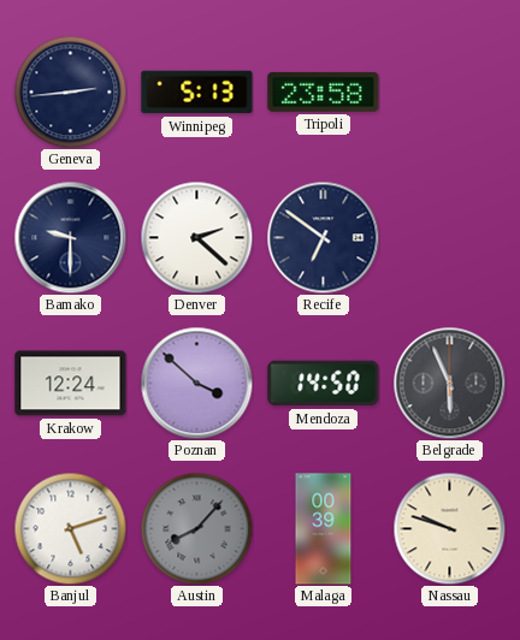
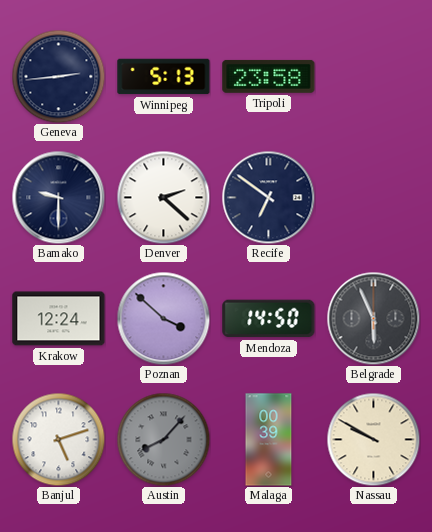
Nassau: 9:48 -> 9:50 (373, 439)
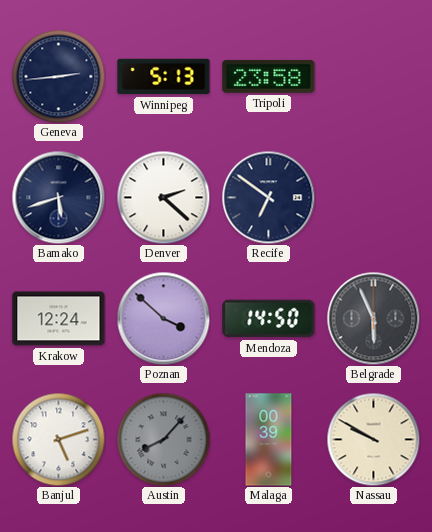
Bamako: 9:30 -> 5:42 (58, 197)
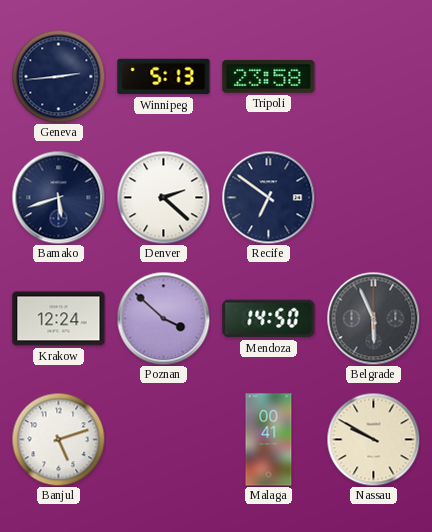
Austin: 8:07 -> none (163, 439)
Malaga: 00:39 -> 00:41 (269, 440)
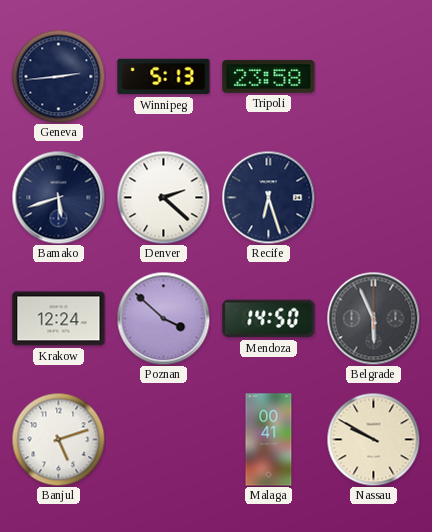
Recife: 6:51 -> 6:27 (268, 197)
